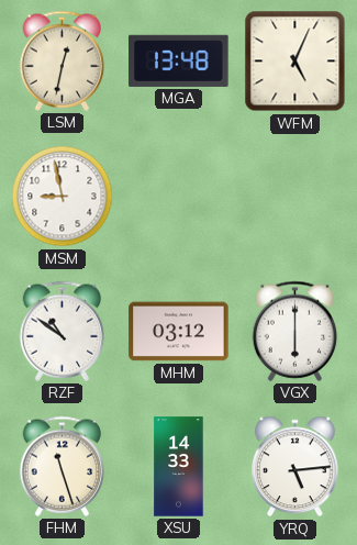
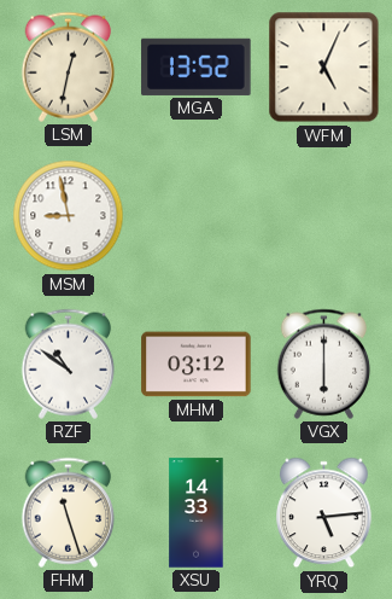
MGA: 13:48 -> 13:52 (197, 66)
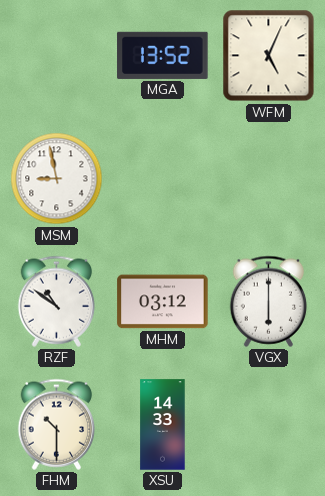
LSM: 12:32 -> none (69, 66)
FHM: 11:27 -> 10:30 (57, 424)
YRQ: 5:14 -> none (324, 513)
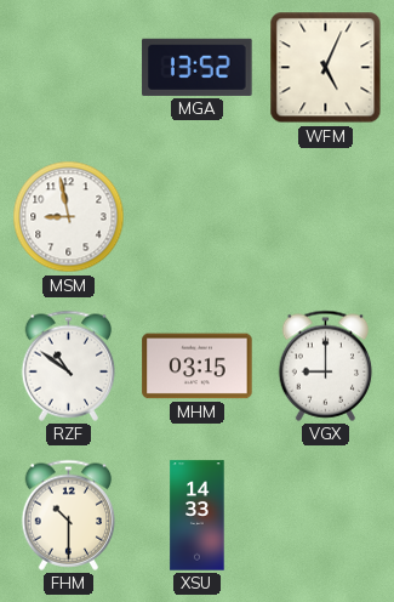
MHM: 03:12 -> 03:15 (198, 367)
VGX: 6:00 -> 9:00 (326, 365)
